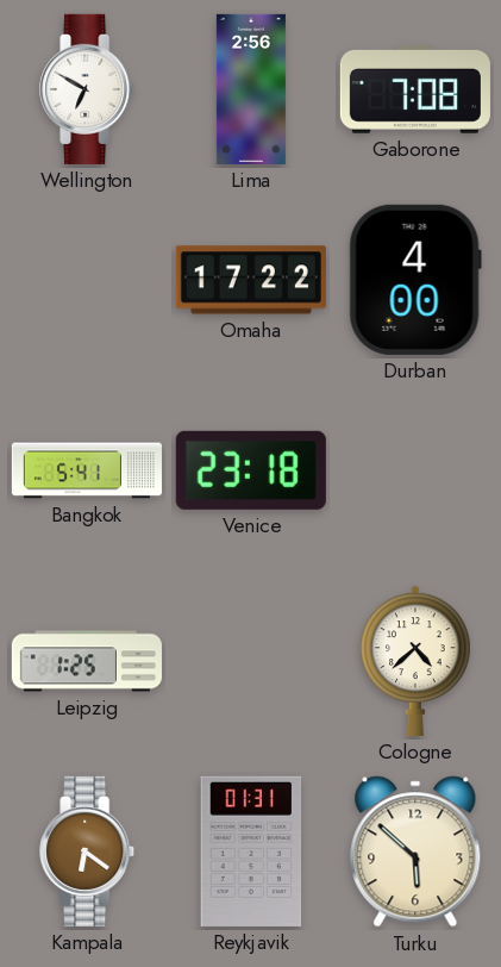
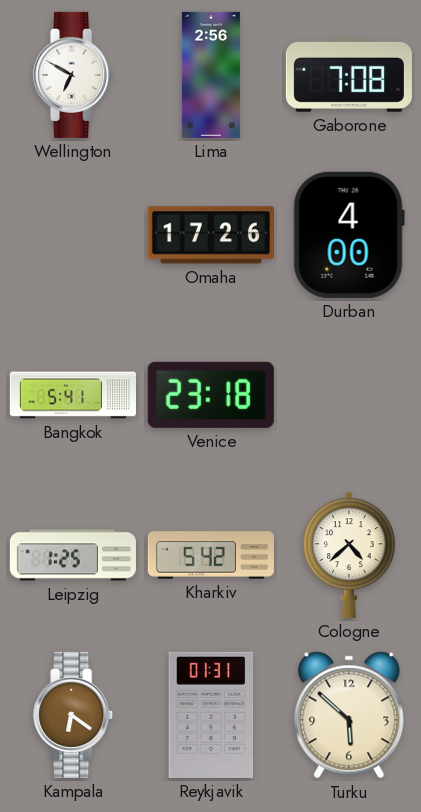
Omaha: 17:22 -> 17:26 (211, 235)
Kharkiv: none -> 5:42 (211, 555)
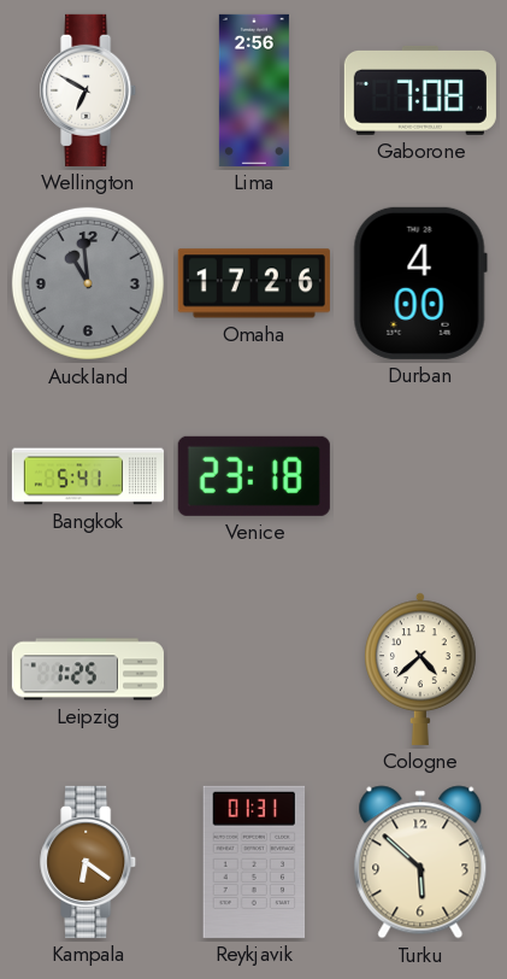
Auckland: none -> 10:59 (88, 283)
Kharkiv: 5:42 -> none (211, 555)
